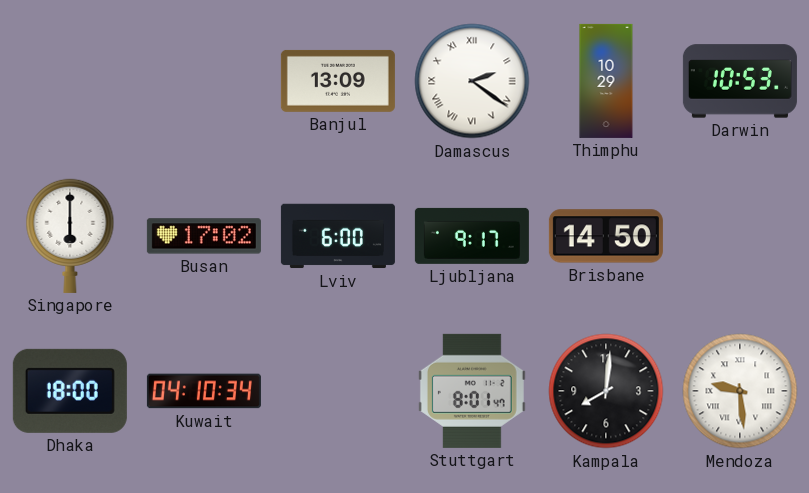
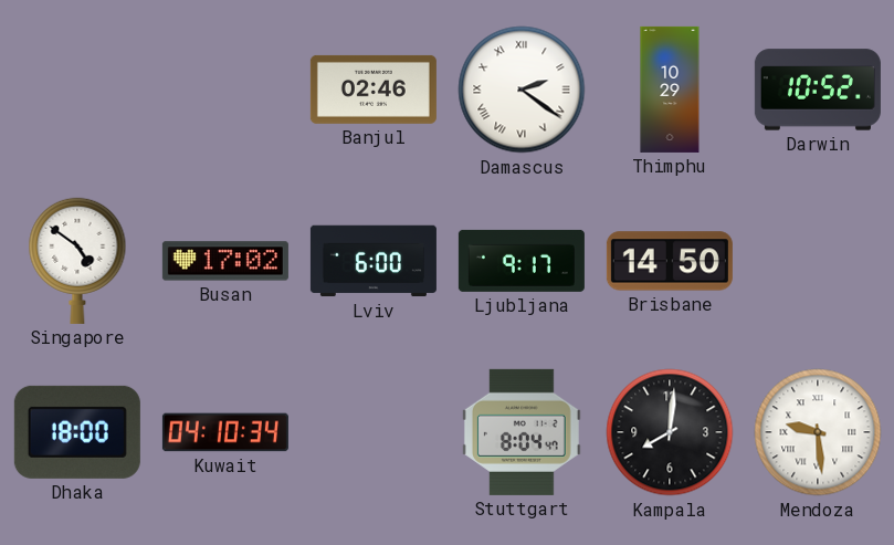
Banjul: 13:09 -> 02:46 (374, 90)
Darwin: 10:53 -> 10:52 (818, 90)
Singapore: 6:00 -> 4:51 (77, 261)
Stuttgart: 8:01 -> 8:04 (522, 432)
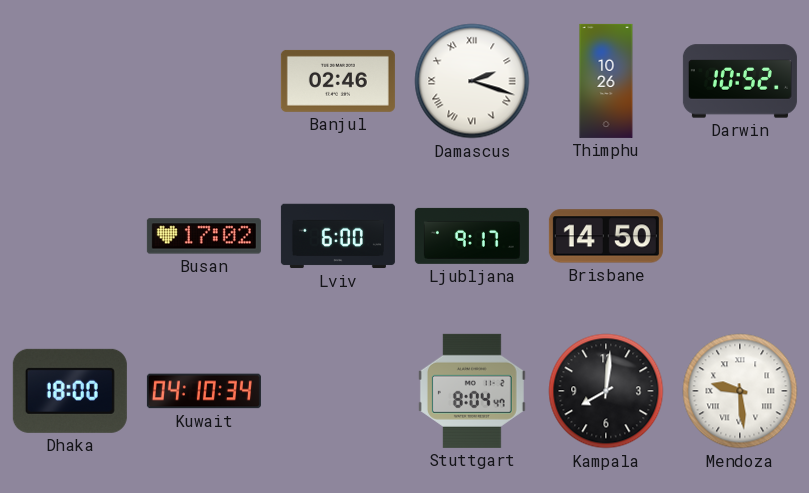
Damascus: 2:21 -> 2:18 (472, 81)
Thimphu: 10:29 -> 10:26 (606, 81)
Singapore: 4:51 -> none (77, 261)
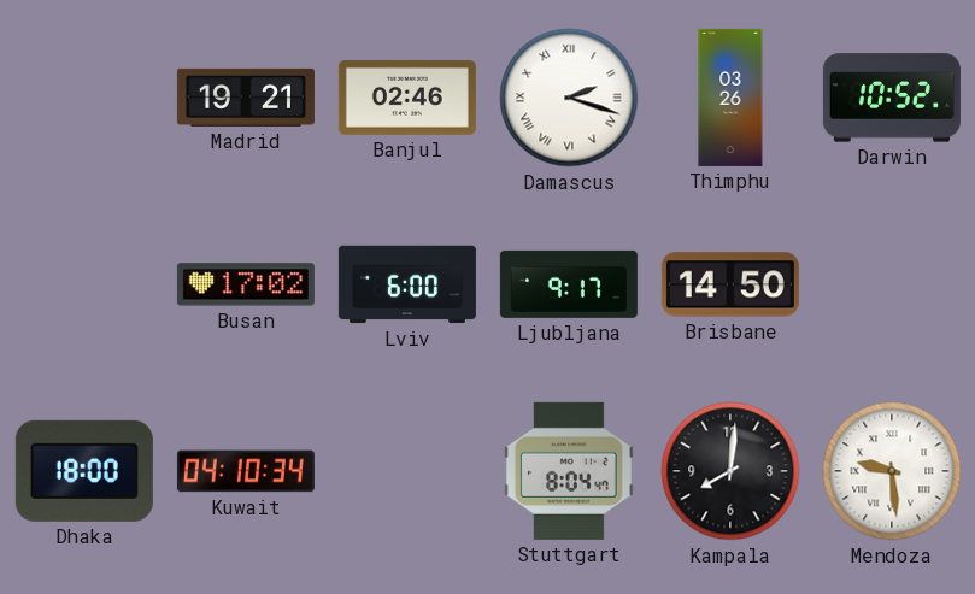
Madrid: none -> 19:21 (246, 98)
Thimphu: 10:26 -> 03:26 (730, 98)
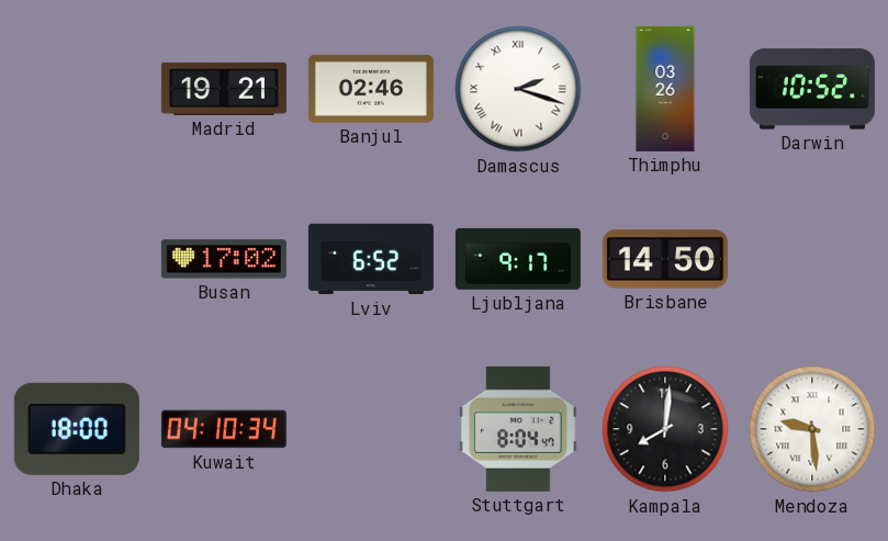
Lviv: 6:00 -> 6:52 (371, 259)
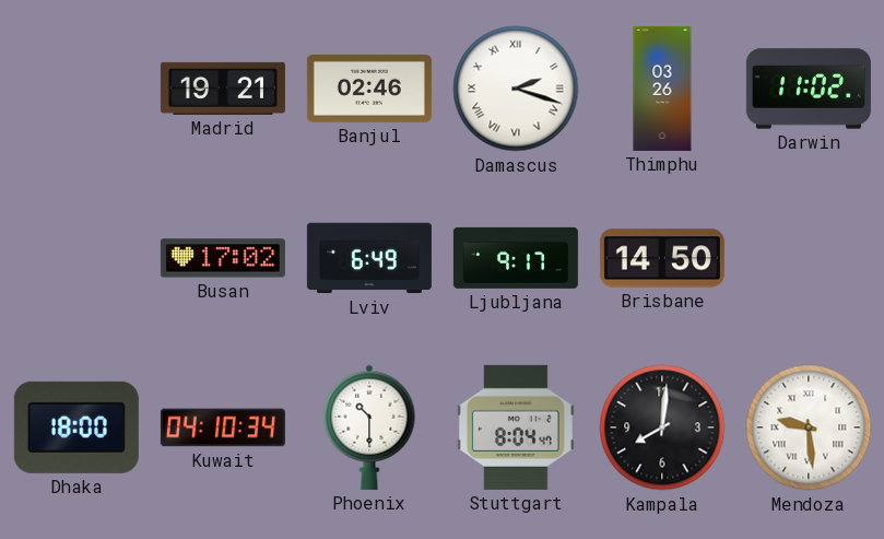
Darwin: 10:52 -> 11:02 (809, 89)
Lviv: 6:52 -> 6:49 (369, 258)
Phoenix: none -> 10:30 (369, 427)
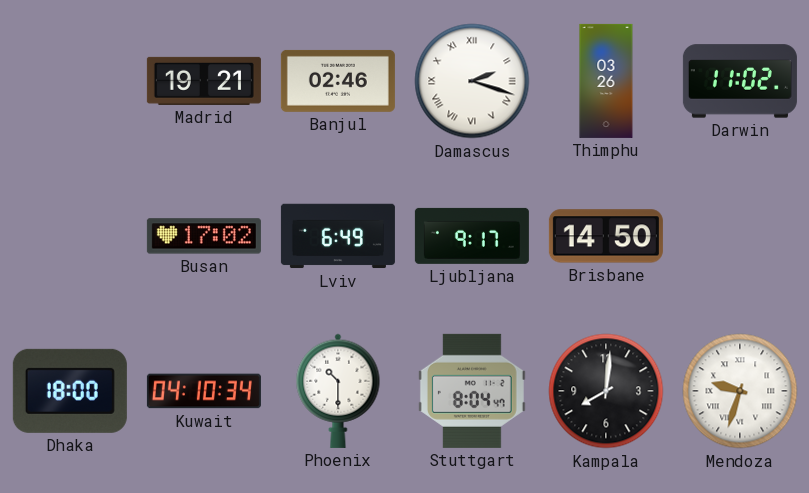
Mendoza: 9:29 -> 9:33 (740, 391)
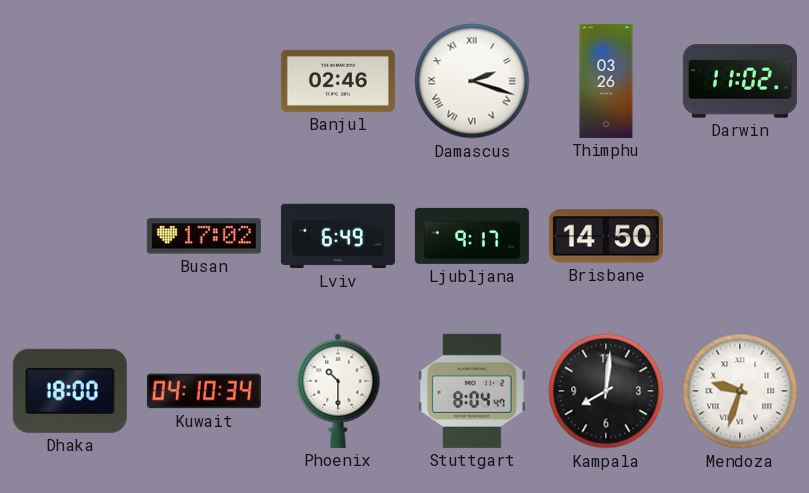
Madrid: 19:21 -> none (204, 81)
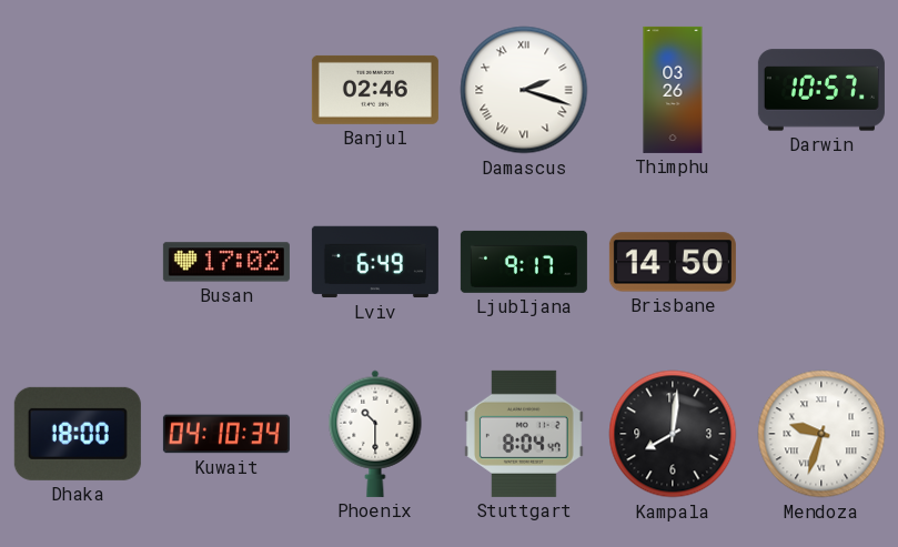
Darwin: 11:02 -> 10:57 (821, 90)
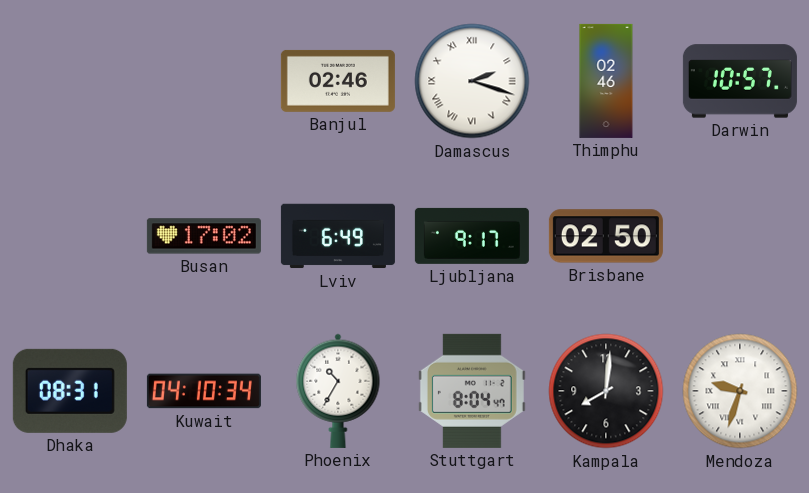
Thimphu: 03:26 -> 02:46 (606, 81)
Brisbane: 14:50 -> 02:50 (606, 236)
Dhaka: 18:00 -> 08:31 (70, 391)
Phoenix: 10:30 -> 10:35 (338, 391)
